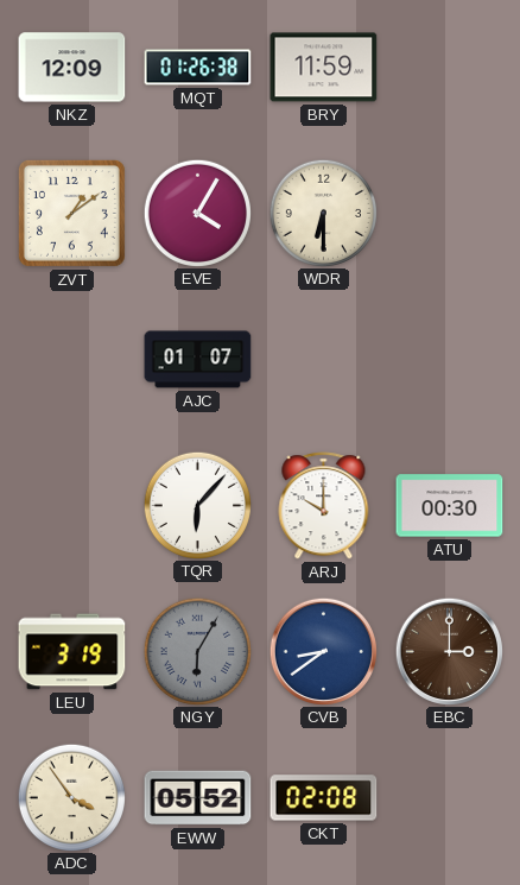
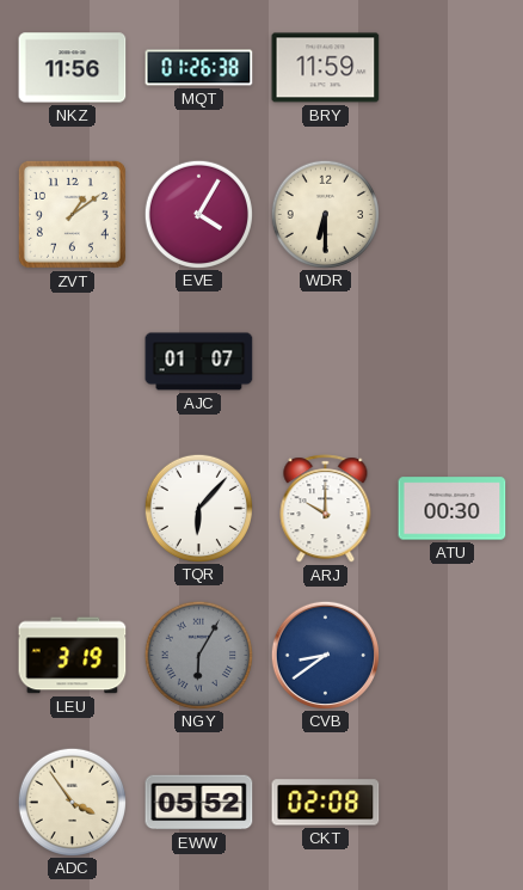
NKZ: 12:09 -> 11:56 (73, 68)
EBC: 3:00 -> none (449, 651)
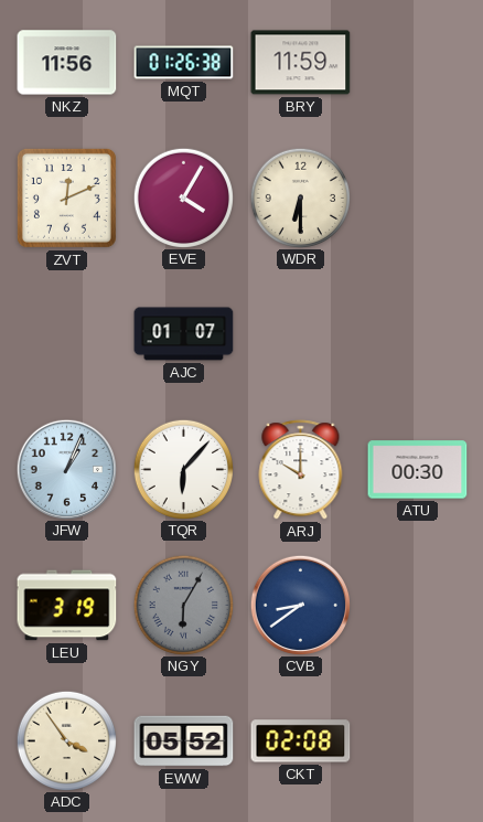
ZVT: 1:09 -> 12:11 (66, 198)
JFW: none -> 1:04 (66, 469)
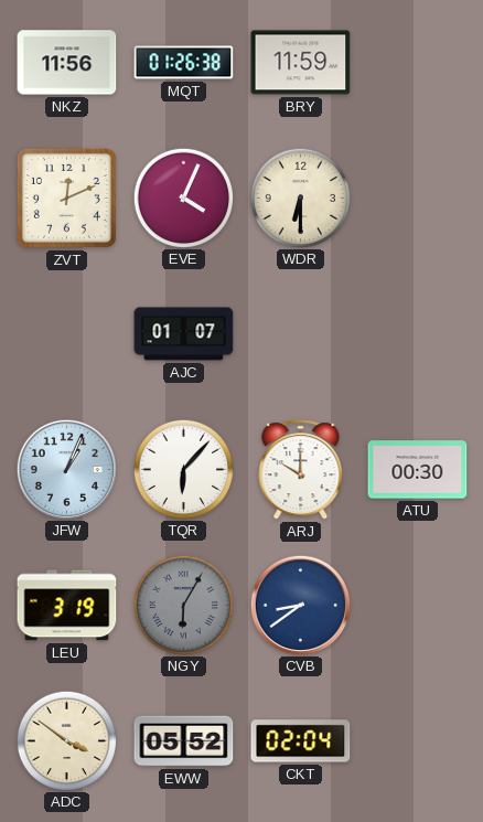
EVE: 4:05 -> 4:04 (183, 198)
ADC: 3:54 -> 3:51 (66, 740)
CKT: 02:08 -> 02:04 (301, 741)
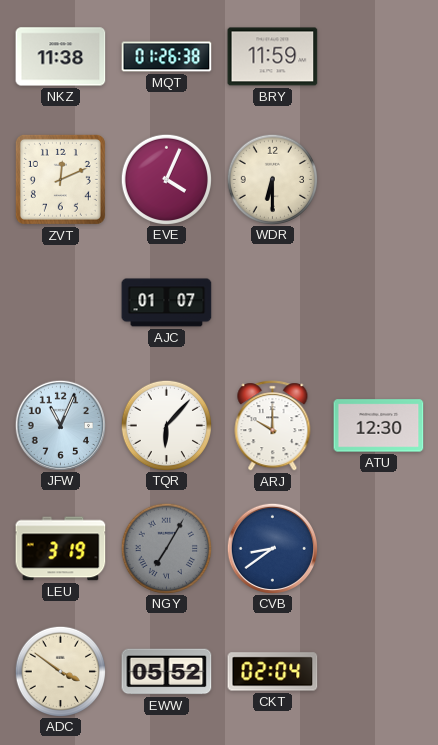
NKZ: 11:56 -> 11:38 (61, 57)
JFW: 1:04 -> 11:04 (60, 425)
ATU: 00:30 -> 12:30 (379, 426)
NGY: 6:05 -> 7:05 (166, 548)
